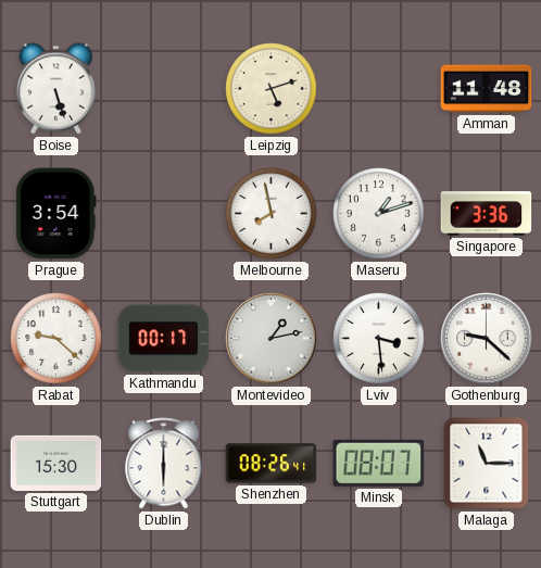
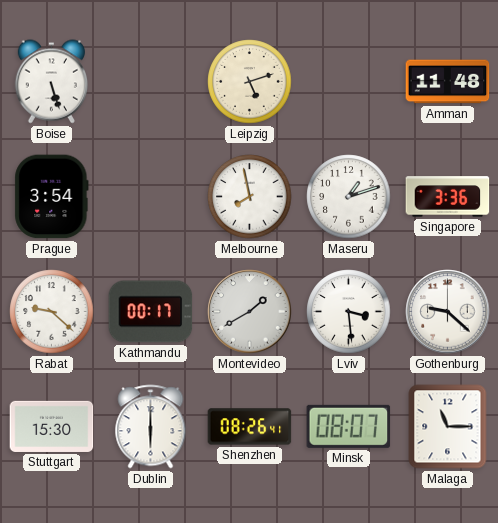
Montevideo: 1:13 -> 1:40 (250, 312)
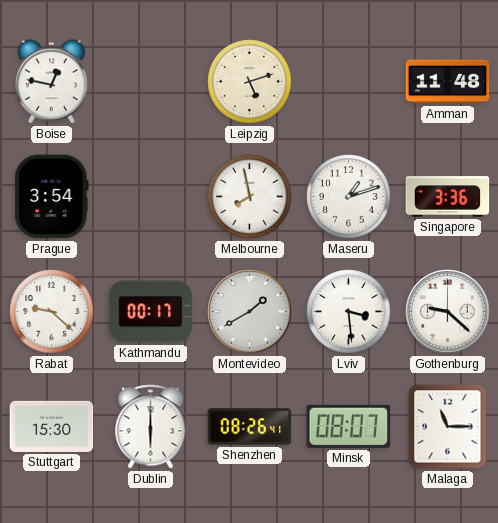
Boise: 5:27 -> 12:47 (51, 82)
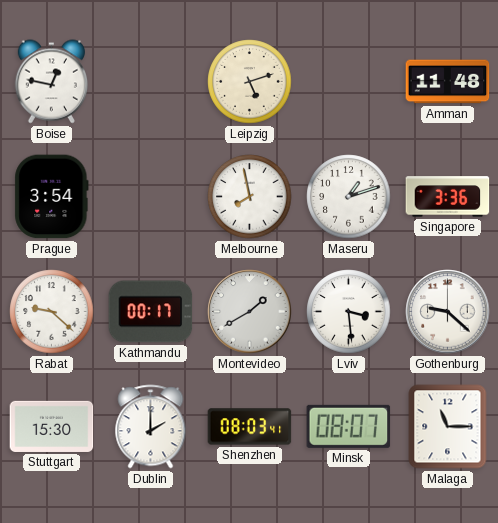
Dublin: 6:00 -> 2:00 (151, 427)
Shenzhen: 08:26 -> 08:03 (250, 427)
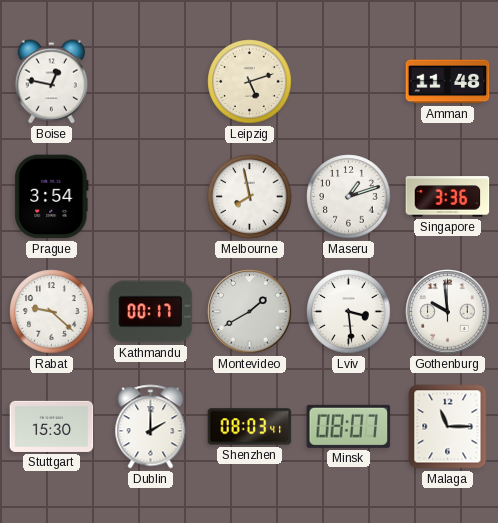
Gothenburg: 9:22 -> 9:59 (448, 312)
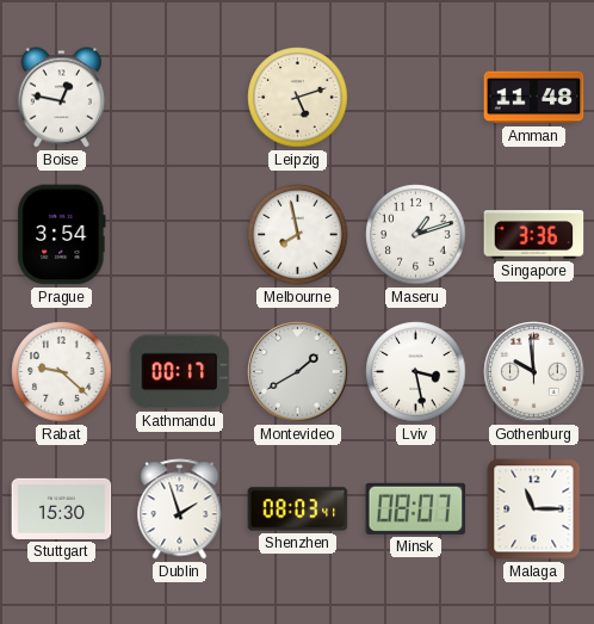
Lviv: 3:29 -> 3:28 (416, 372)
Dublin: 2:00 -> 1:57 (180, 509)
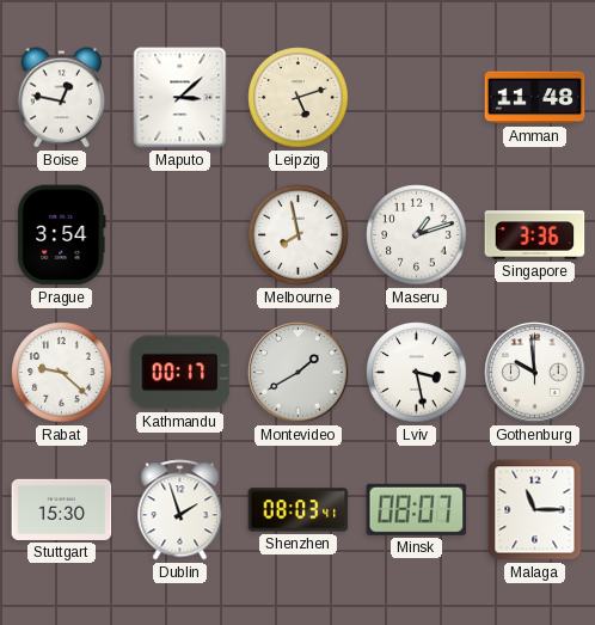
Maputo: none -> 3:08 (180, 98)
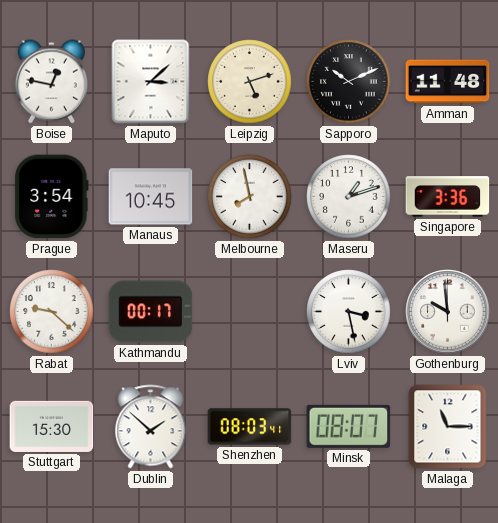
Sapporo: none -> 10:11 (349, 82)
Manaus: none -> 10:45 (151, 197)
Montevideo: 1:40 -> none (299, 373)
Dublin: 1:57 -> 1:52 (151, 427)
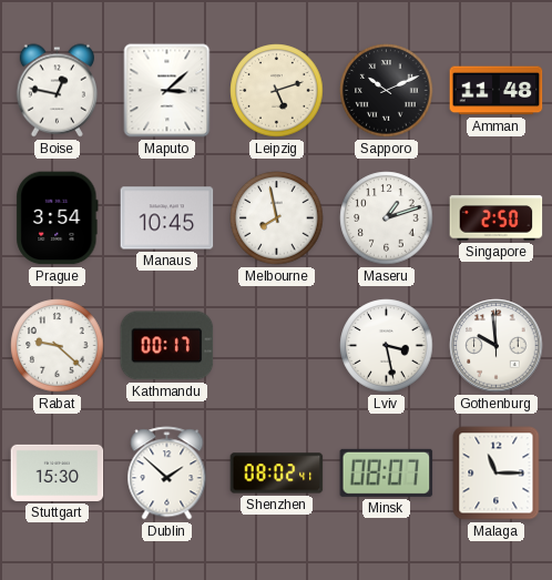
Singapore: 3:36 -> 2:50 (497, 218)
Shenzhen: 08:03 -> 08:02 (277, 474)
